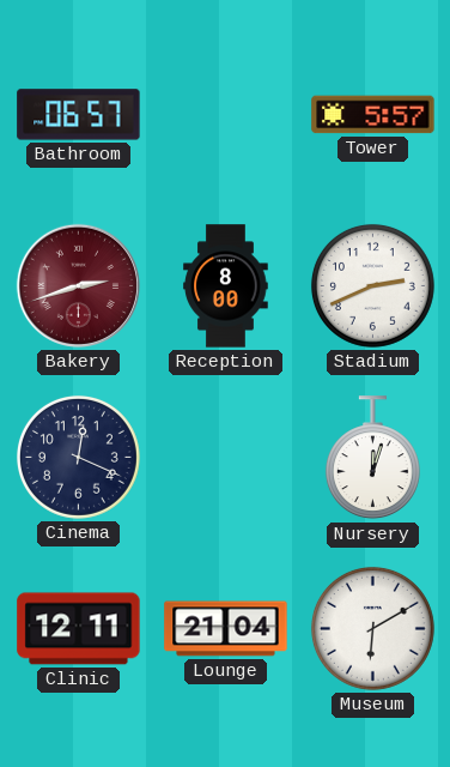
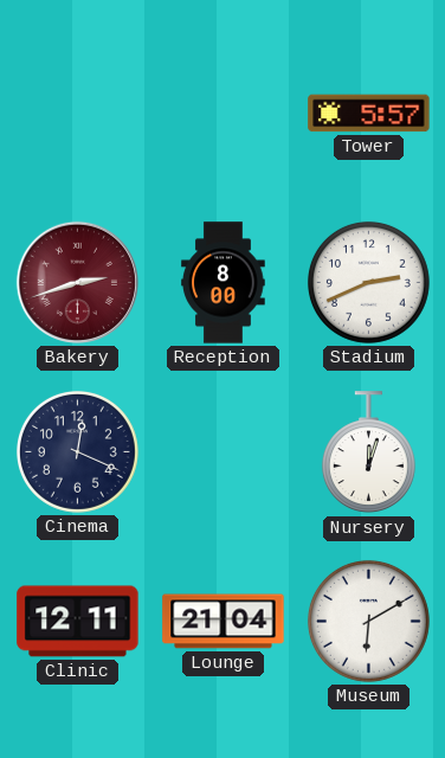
Bathroom: 06:57 -> none (79, 115)
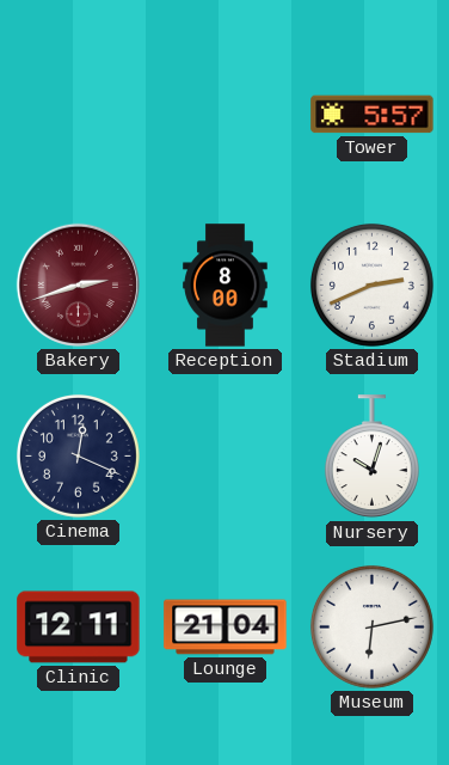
Nursery: 12:03 -> 10:03 (371, 457)
Museum: 6:10 -> 6:13 (371, 626)
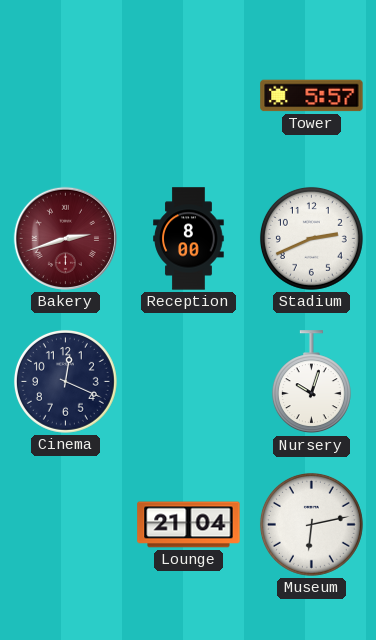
Clinic: 12:11 -> none (79, 628)
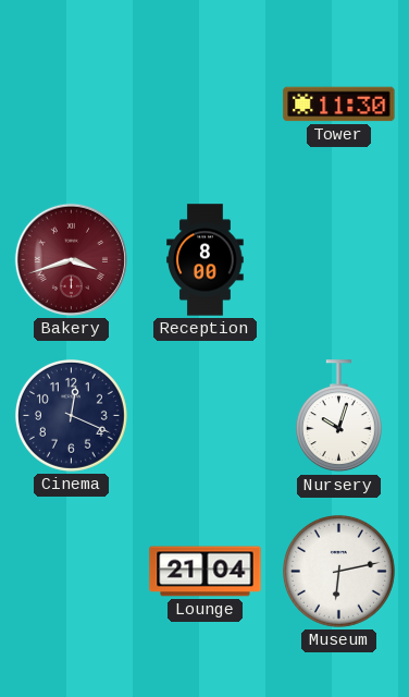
Tower: 5:57 -> 11:30 (339, 105)
Bakery: 2:42 -> 3:42 (71, 259)
Stadium: 2:41 -> none (311, 238)
